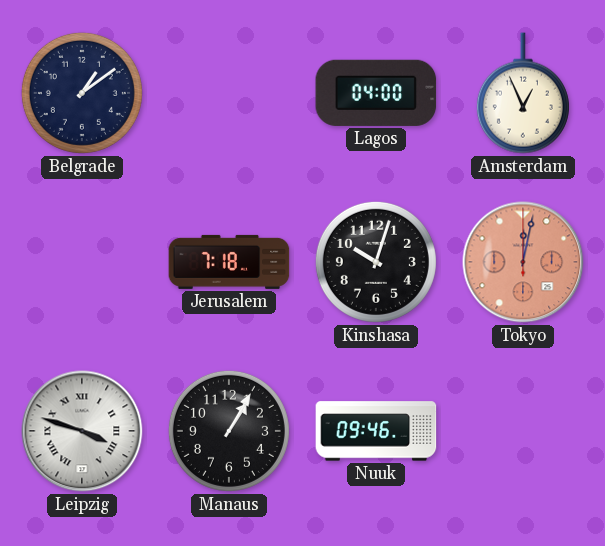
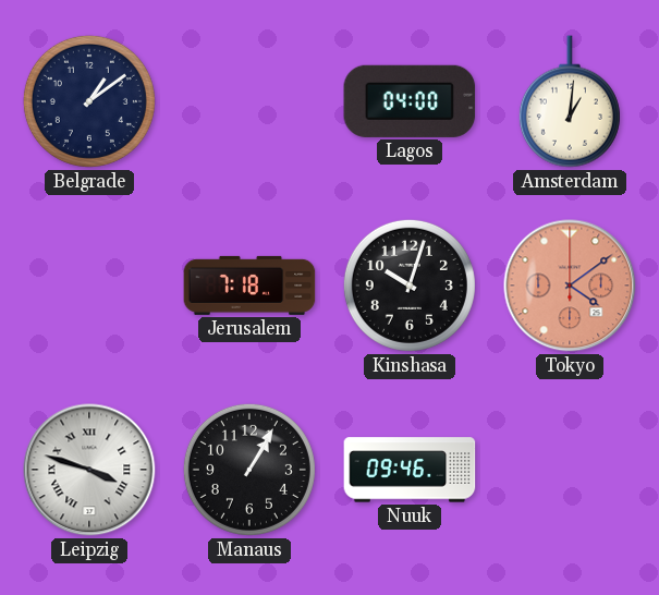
Amsterdam: 12:56 -> 1:01 (570, 101)
Tokyo: 12:02 -> 4:09 (570, 286)
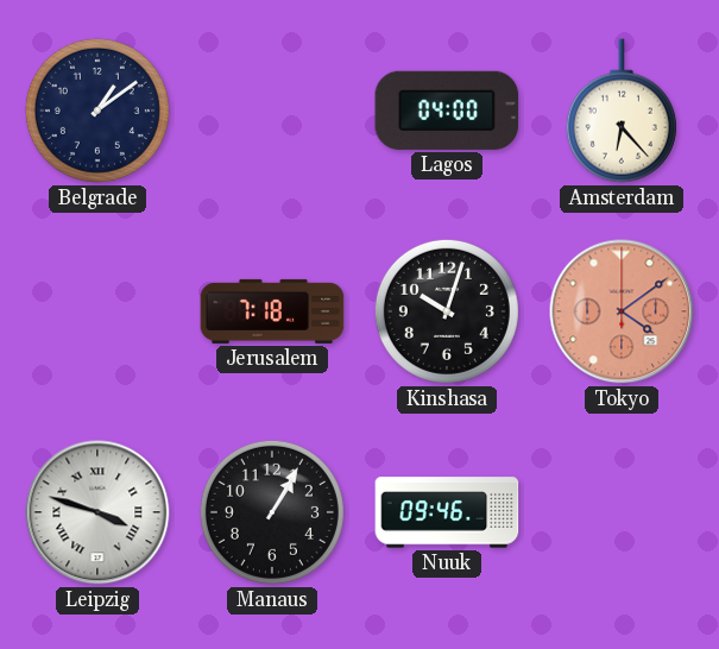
Amsterdam: 1:01 -> 6:23 (622, 111)
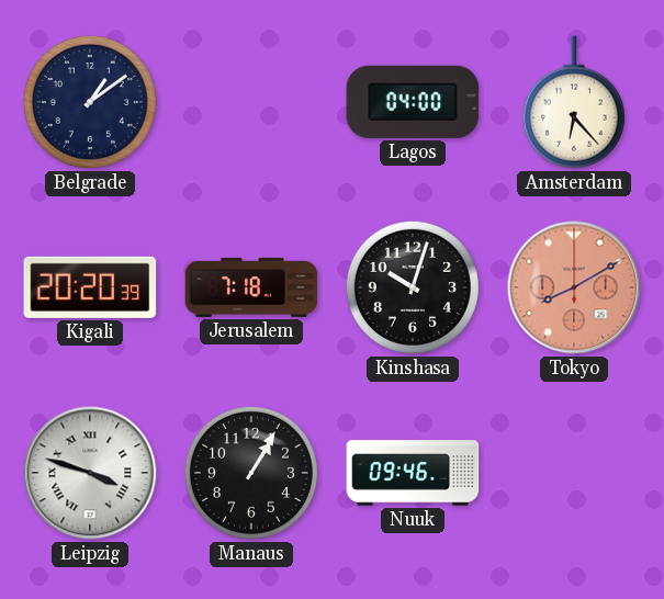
Kigali: none -> 20:20 (90, 287)
Tokyo: 4:09 -> 8:10 (574, 287)
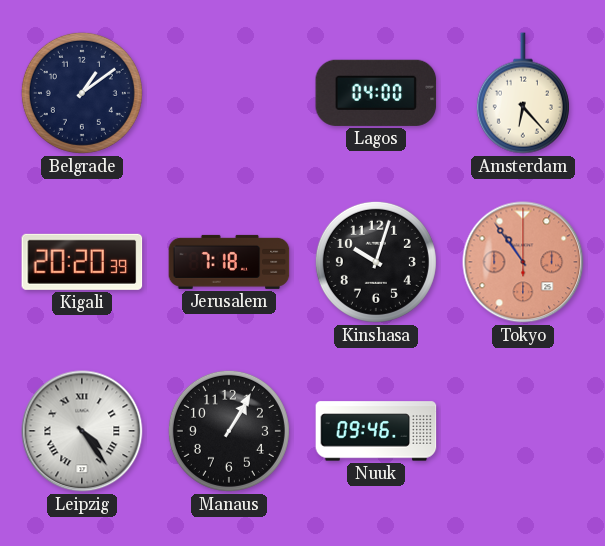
Tokyo: 8:10 -> 10:54 (523, 262)
Leipzig: 3:48 -> 4:24 (82, 431)
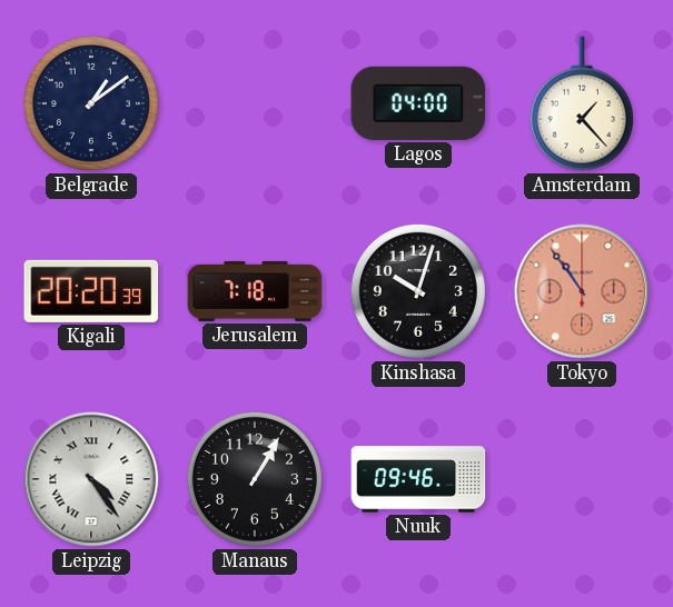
Amsterdam: 6:23 -> 1:23 (582, 103)
